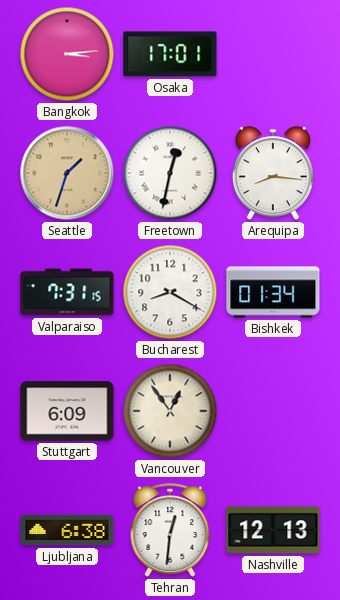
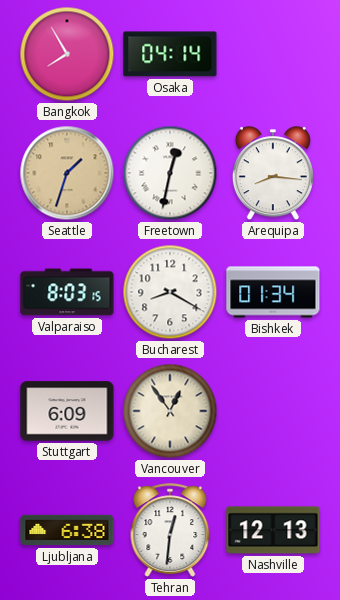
Bangkok: 3:14 -> 7:55 (67, 54)
Osaka: 17:01 -> 04:14 (170, 54)
Valparaiso: 7:31 -> 8:03 (67, 292)
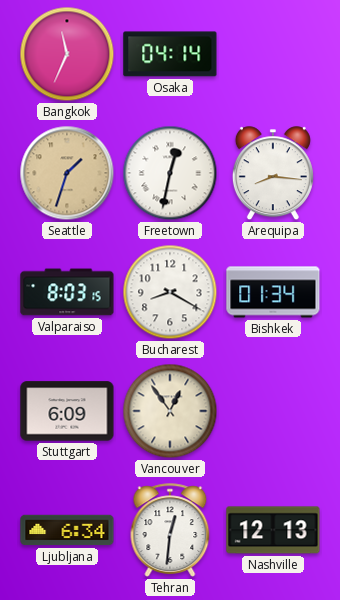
Bangkok: 7:55 -> 11:34 (67, 54)
Ljubljana: 6:38 -> 6:34 (67, 530)
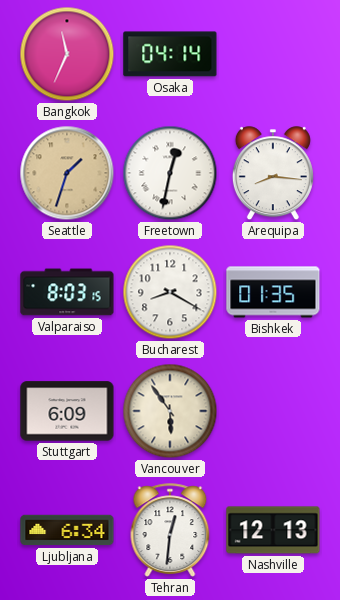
Bishkek: 01:34 -> 01:35 (273, 292)
Vancouver: 12:54 -> 5:54 (170, 411)
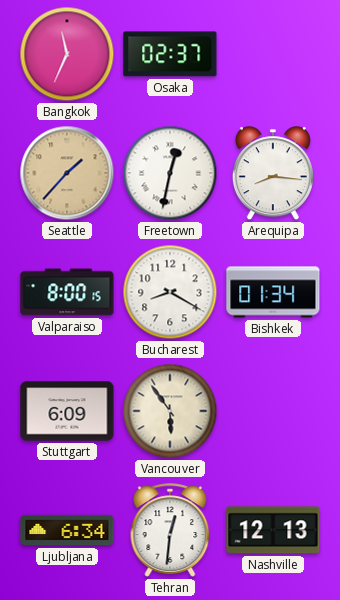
Osaka: 04:14 -> 02:37 (170, 54)
Seattle: 1:33 -> 1:37 (67, 173)
Valparaiso: 8:03 -> 8:00 (67, 292)
Bishkek: 01:35 -> 01:34 (273, 292)
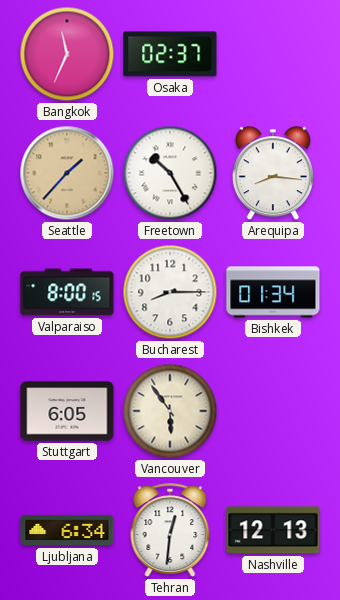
Freetown: 12:32 -> 10:25 (170, 173)
Bucharest: 8:20 -> 8:15 (170, 292)
Stuttgart: 6:09 -> 6:05 (67, 411)
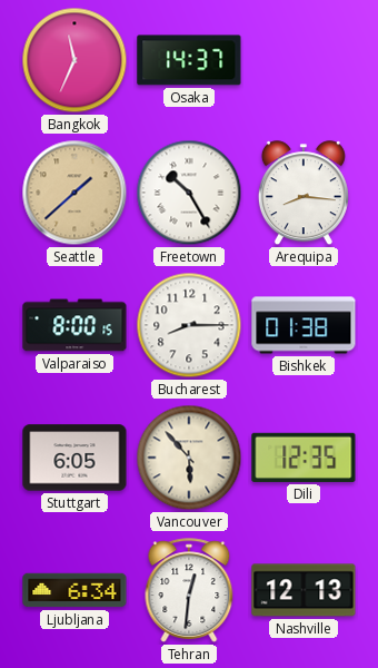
Osaka: 02:37 -> 14:37 (189, 60)
Seattle: 1:37 -> 1:38 (74, 193)
Bishkek: 01:34 -> 01:38 (304, 325)
Vancouver: 5:54 -> 5:53 (189, 458)
Dili: none -> 12:35 (304, 458)
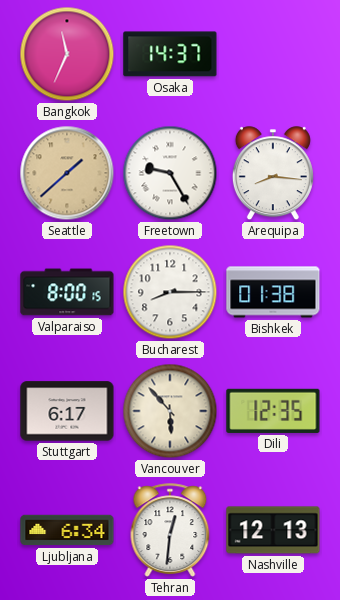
Freetown: 10:25 -> 9:25 (170, 173)
Stuttgart: 6:05 -> 6:17 (67, 411)
